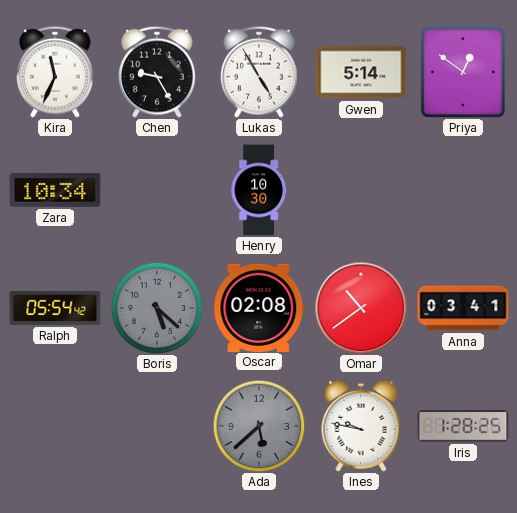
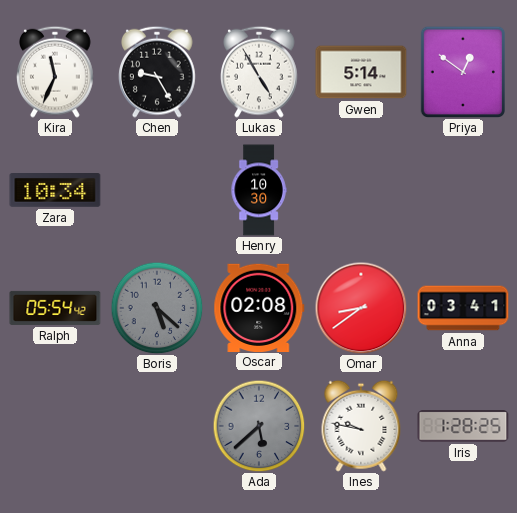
Omar: 10:39 -> 8:39 (361, 308)
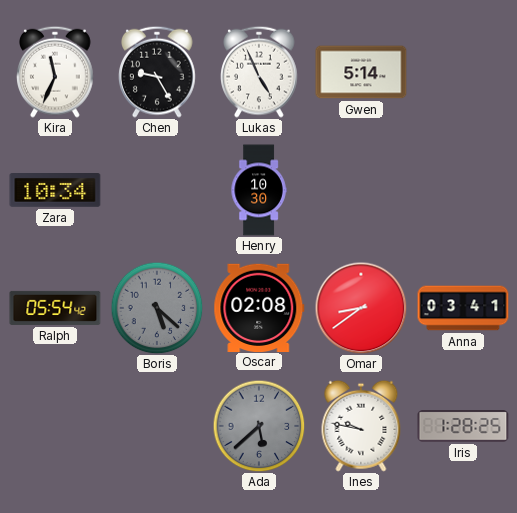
Lukas: 4:55 -> 4:56 (260, 72)
Priya: 12:51 -> none (462, 72)
